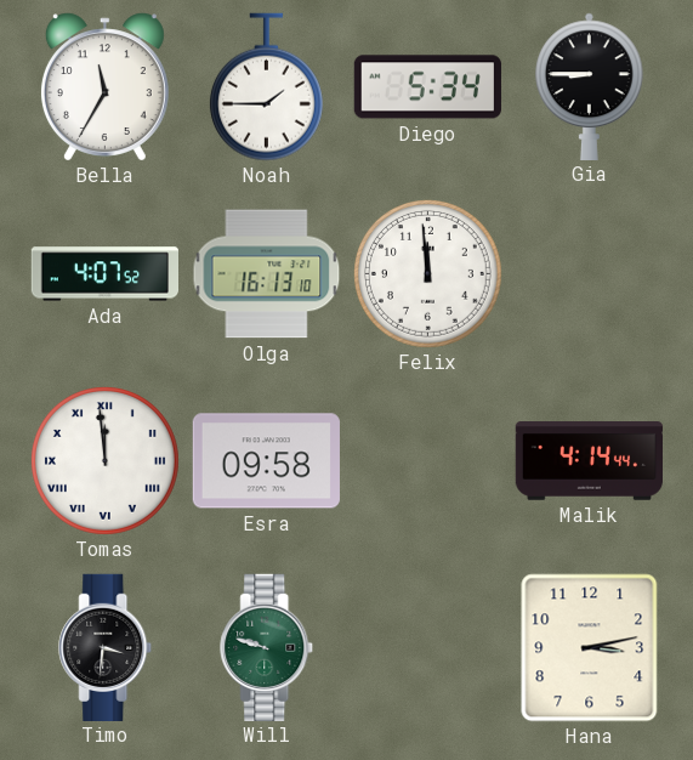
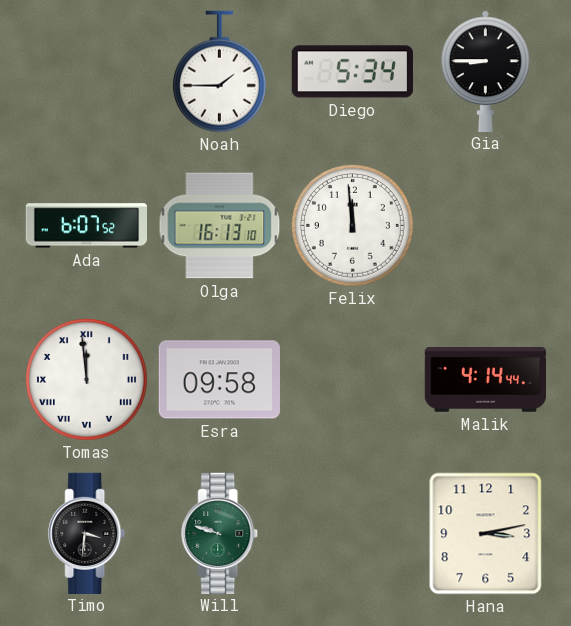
Bella: 11:35 -> none (104, 87)
Ada: 4:07 -> 6:07 (86, 226)
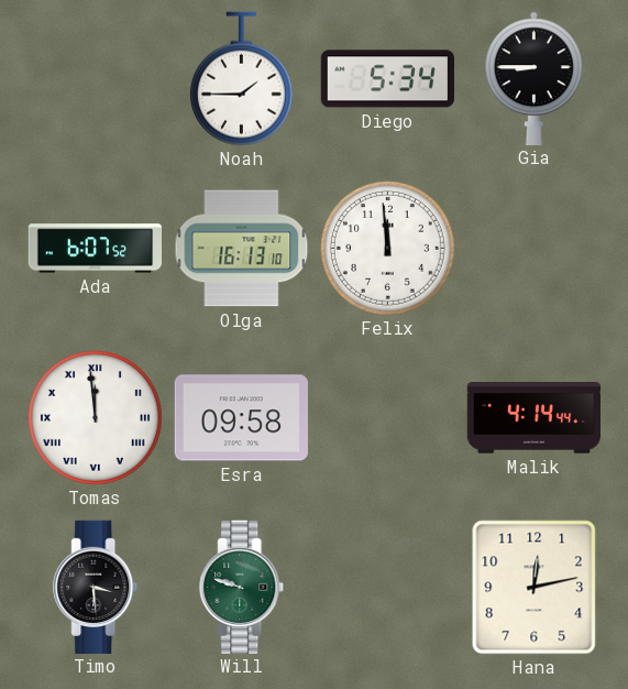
Timo: 3:31 -> 3:29 (96, 587)
Hana: 3:13 -> 12:13 (535, 588)
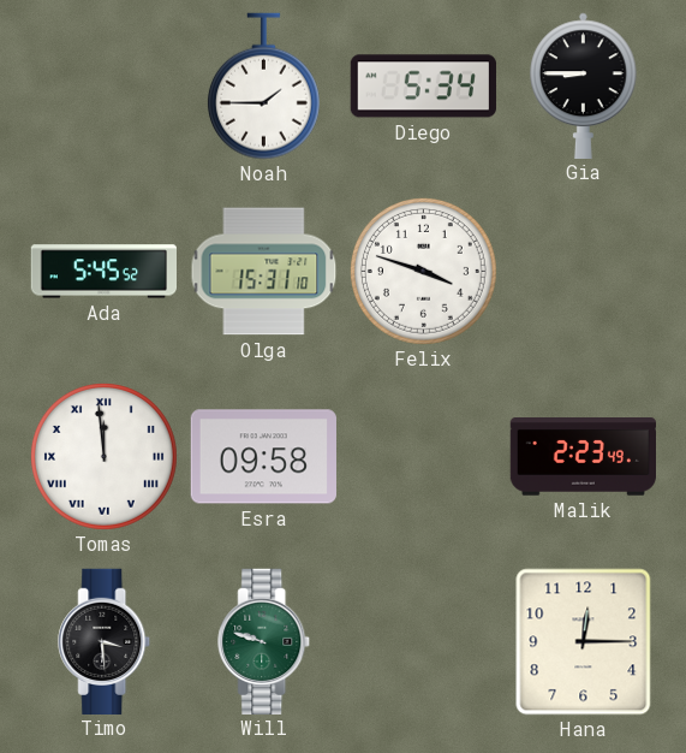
Ada: 6:07 -> 5:45 (103, 272)
Olga: 16:13 -> 15:31 (264, 272)
Felix: 11:59 -> 3:48 (423, 271)
Malik: 4:14 -> 2:23 (583, 457)
Hana: 12:13 -> 12:15 (584, 642)
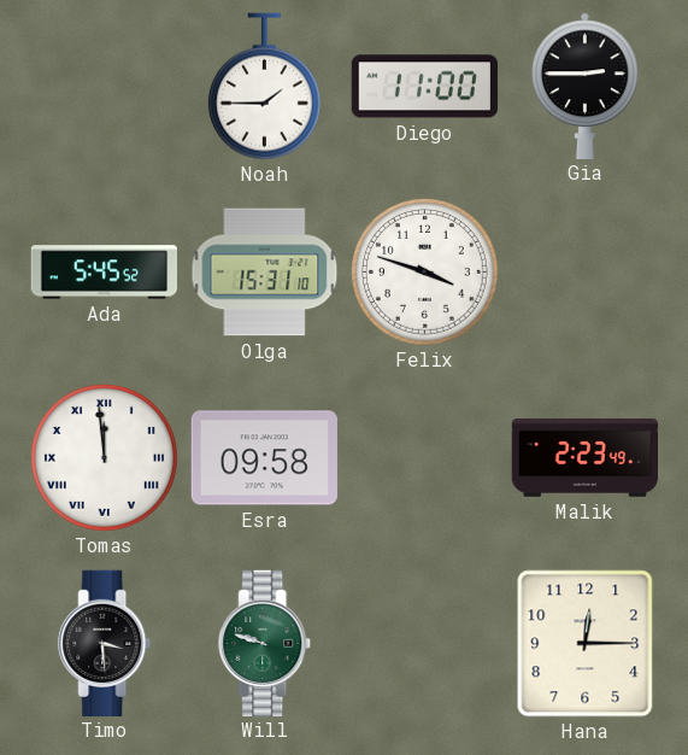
Diego: 5:34 -> 11:00 (424, 87)
Gia: 8:45 -> 2:45 (586, 86)
